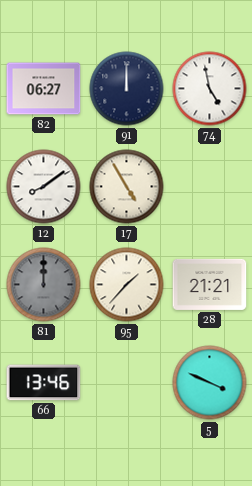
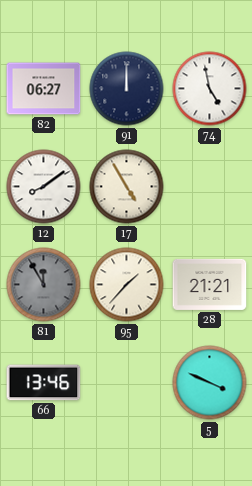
81: 12:00 -> 11:55 (44, 285)
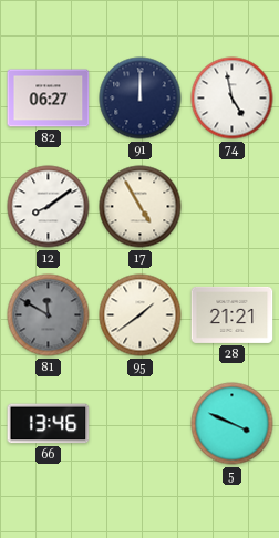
81: 11:55 -> 11:50 (49, 315)
95: 1:37 -> 1:39 (141, 315)
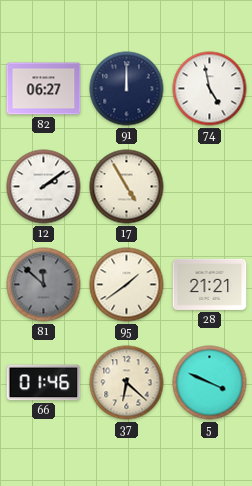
12: 8:09 -> 2:09 (44, 187)
81: 11:50 -> 11:52 (44, 285)
66: 13:46 -> 01:46 (44, 383)
37: none -> 6:22 (127, 383)
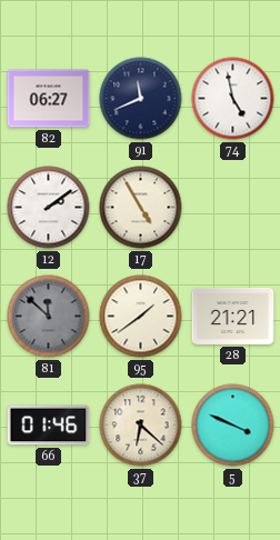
91: 12:00 -> 11:41 (141, 99)
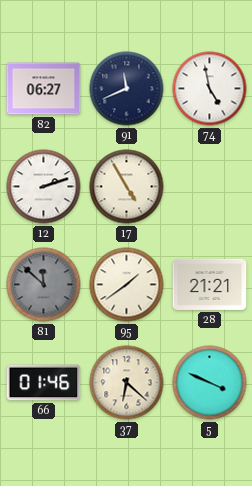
12: 2:09 -> 2:12 (44, 187)
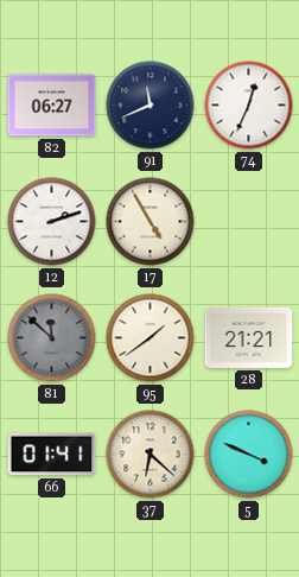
74: 4:58 -> 12:34 (249, 106)
66: 01:46 -> 01:41 (52, 455)
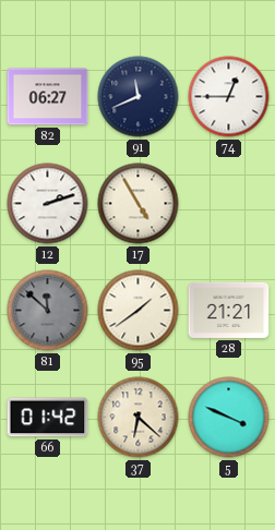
74: 12:34 -> 12:45 (229, 97)
66: 01:41 -> 01:42 (48, 418)
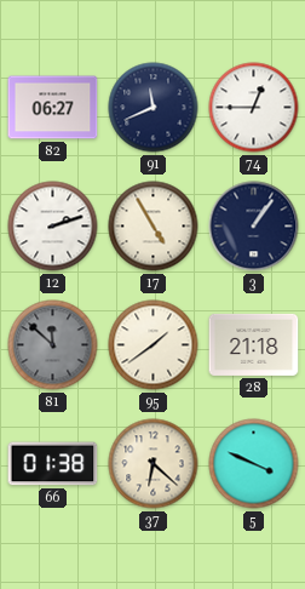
3: none -> 1:06 (254, 227)
28: 21:21 -> 21:18 (254, 344)
66: 01:42 -> 01:38 (53, 464)
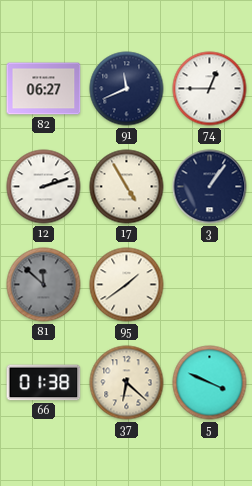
28: 21:18 -> none (254, 344)
